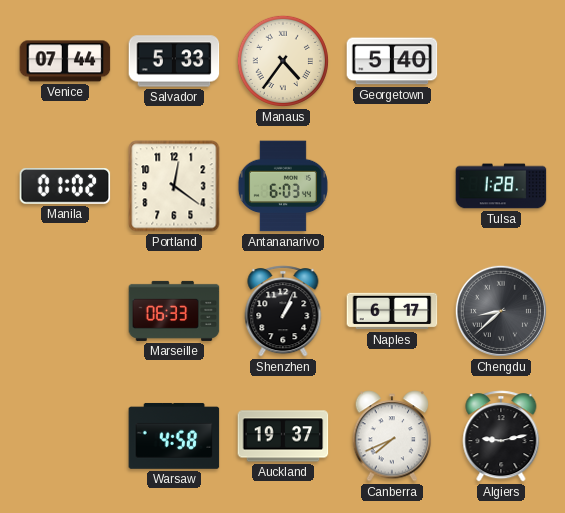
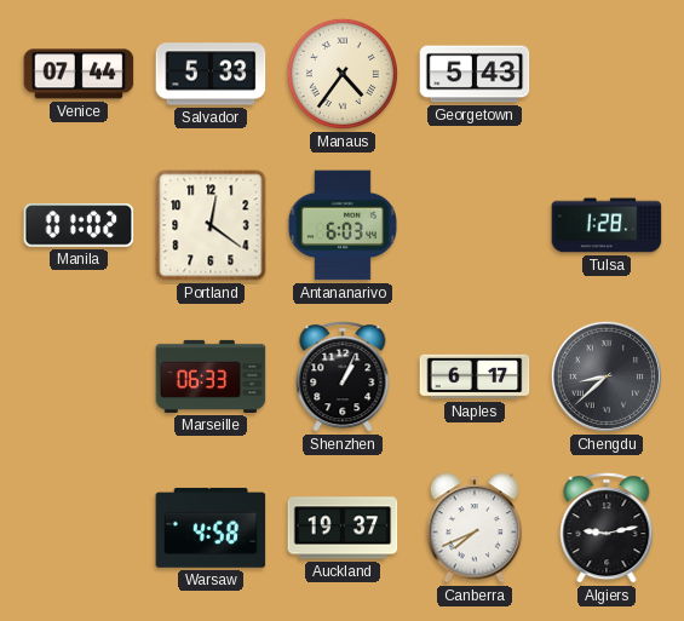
Georgetown: 5:40 -> 5:43 (475, 74)
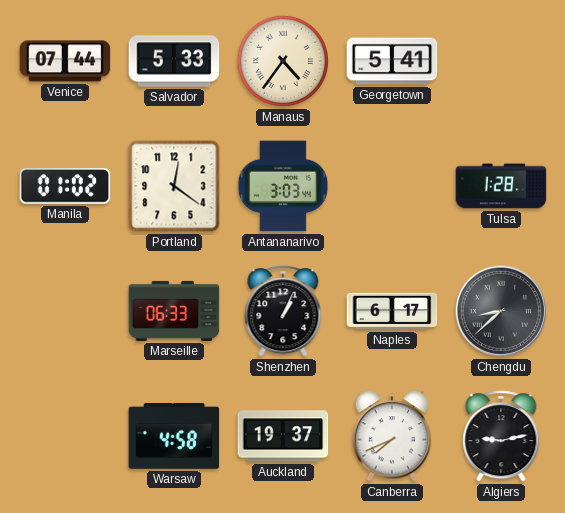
Georgetown: 5:43 -> 5:41 (392, 61)
Antananarivo: 6:03 -> 3:03 (283, 186)
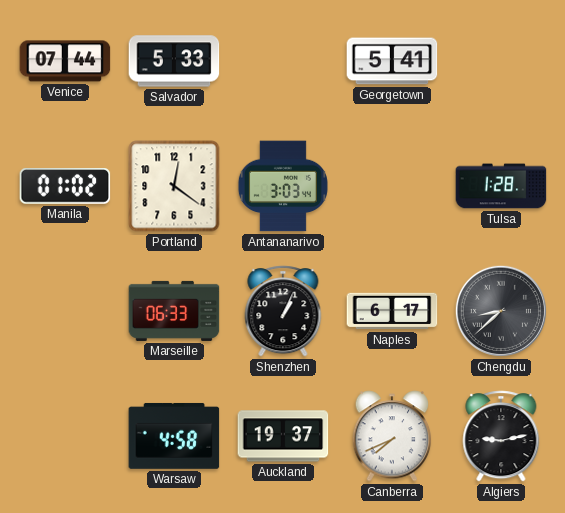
Manaus: 4:36 -> none (283, 61)
